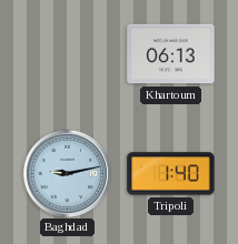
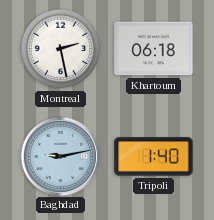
Montreal: none -> 2:28 (61, 49)
Khartoum: 06:13 -> 06:18 (154, 49)
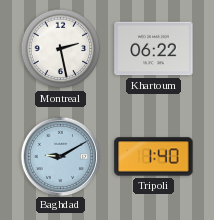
Khartoum: 06:18 -> 06:22 (154, 49)
Baghdad: 9:13 -> 9:10 (60, 156)
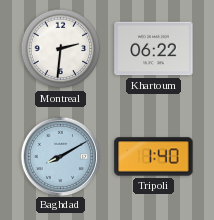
Montreal: 2:28 -> 2:31 (61, 49)
Baghdad: 9:10 -> 8:10 (60, 156)
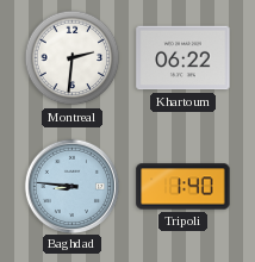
Baghdad: 8:10 -> 8:46 (71, 186)
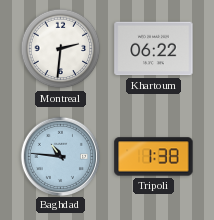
Baghdad: 8:46 -> 10:46 (60, 156)
Tripoli: 1:40 -> 1:38 (154, 157)
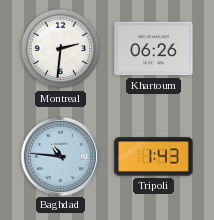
Khartoum: 06:22 -> 06:26 (154, 49)
Tripoli: 1:38 -> 1:43 (154, 157)
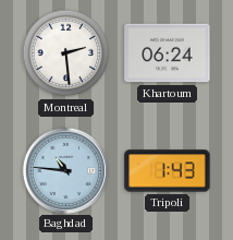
Montreal: 2:31 -> 2:29 (66, 53)
Khartoum: 06:26 -> 06:24 (168, 53)
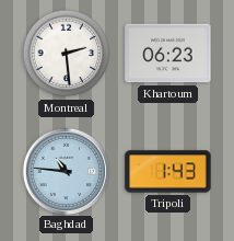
Khartoum: 06:24 -> 06:23 (168, 54)
